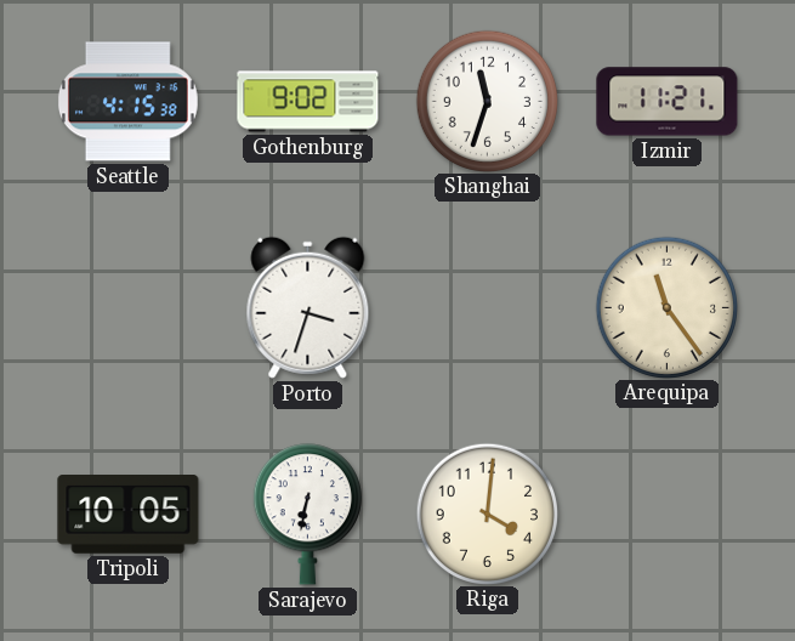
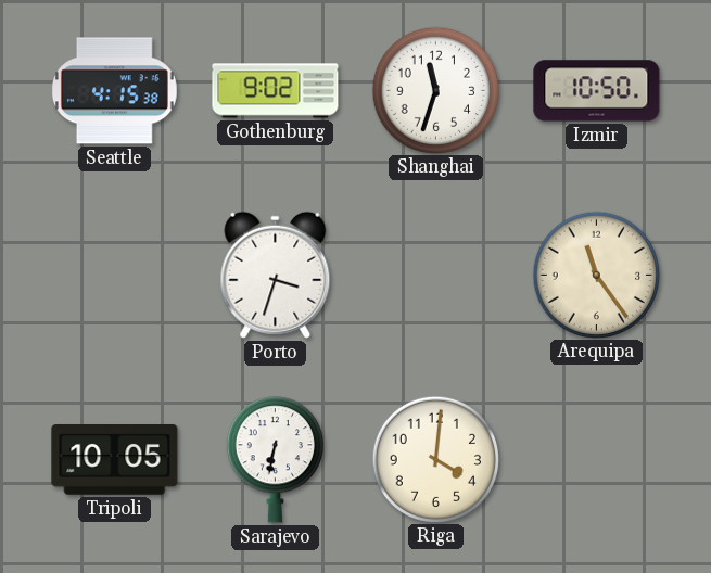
Izmir: 11:21 -> 10:50 (597, 91)
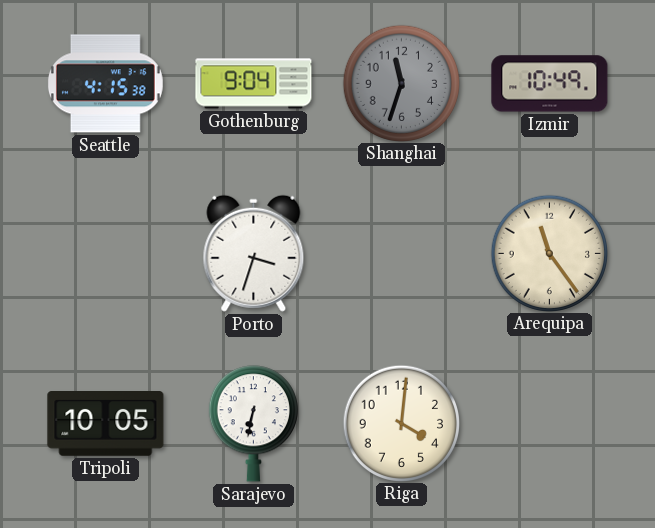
Gothenburg: 9:02 -> 9:04 (254, 84)
Shanghai dial: white -> grey (401, 83)
Izmir: 10:50 -> 10:49 (550, 84)
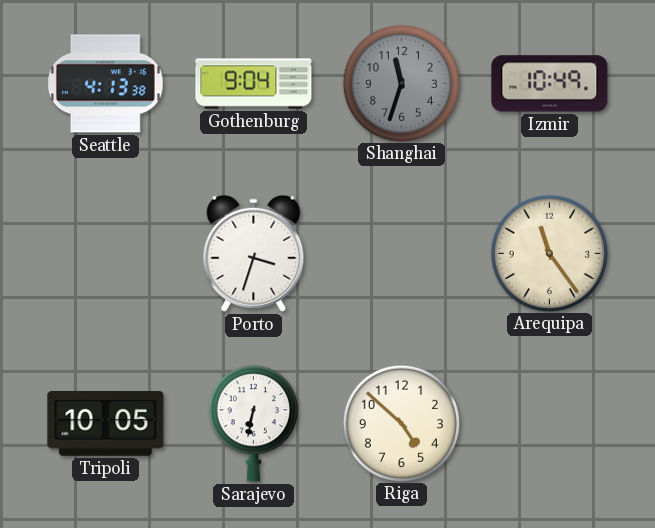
Seattle: 4:15 -> 4:13 (105, 84)
Riga: 4:01 -> 4:52 (401, 423)
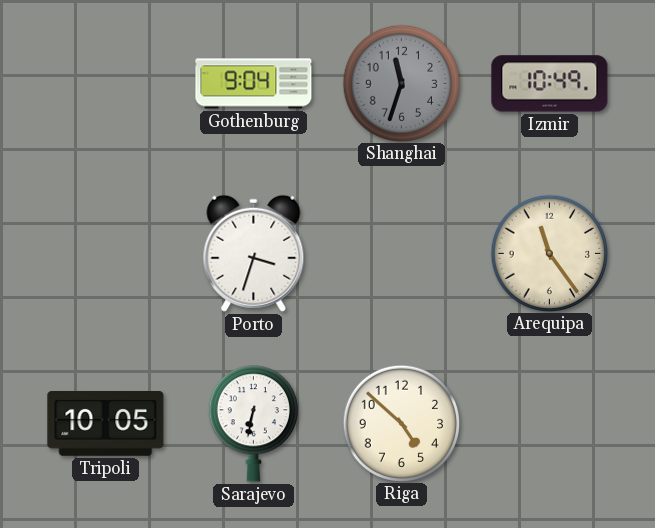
Seattle: 4:13 -> none (105, 84)
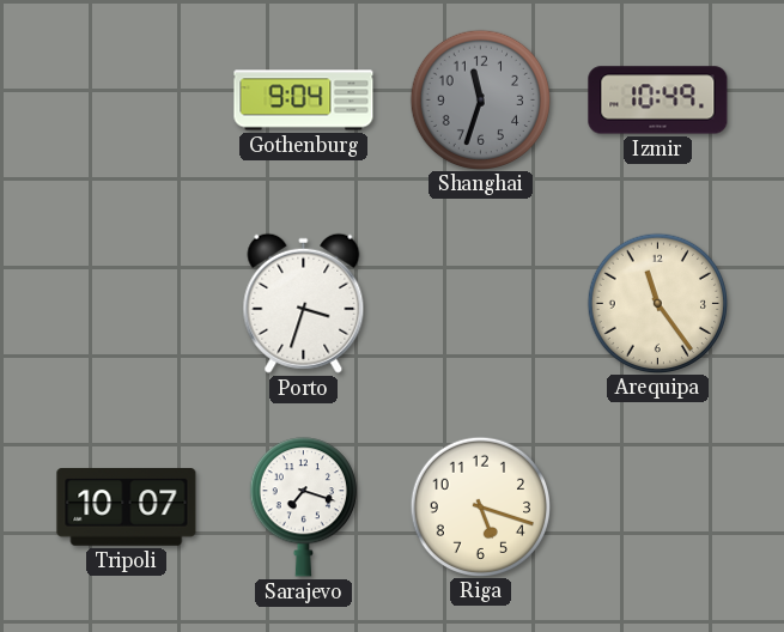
Tripoli: 10:05 -> 10:07 (127, 508)
Sarajevo: 6:32 -> 7:18 (303, 508)
Riga: 4:52 -> 5:18 (480, 506)
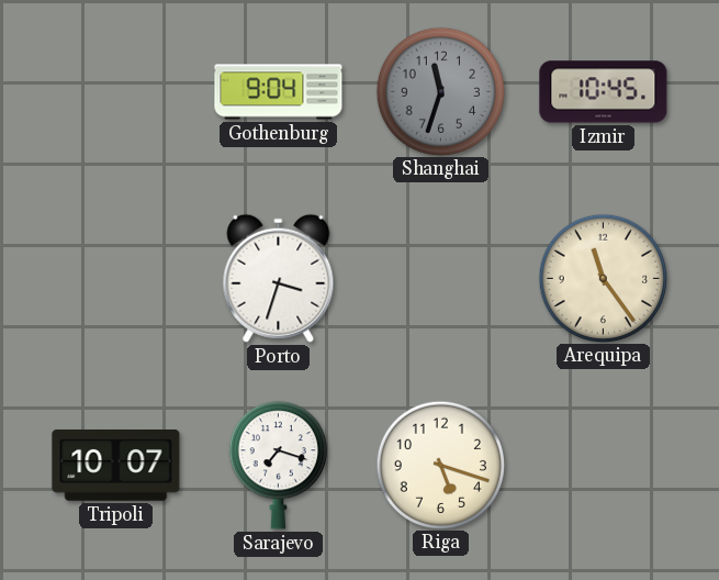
Izmir: 10:49 -> 10:45 (604, 92)
